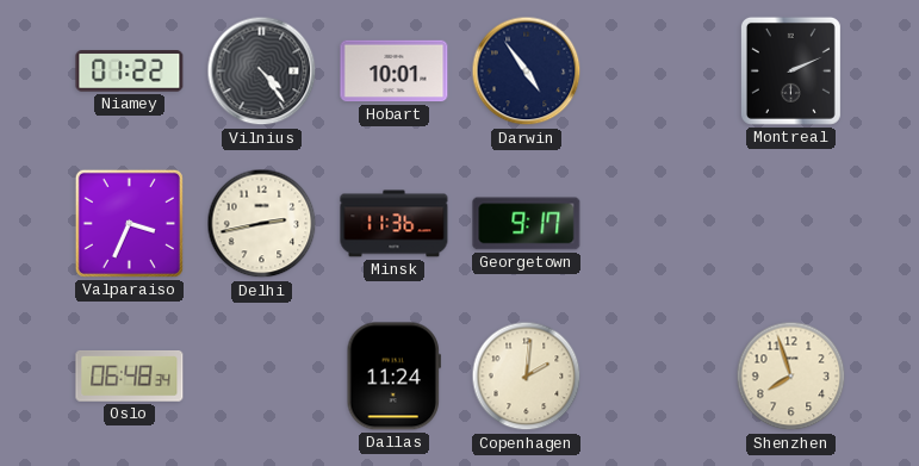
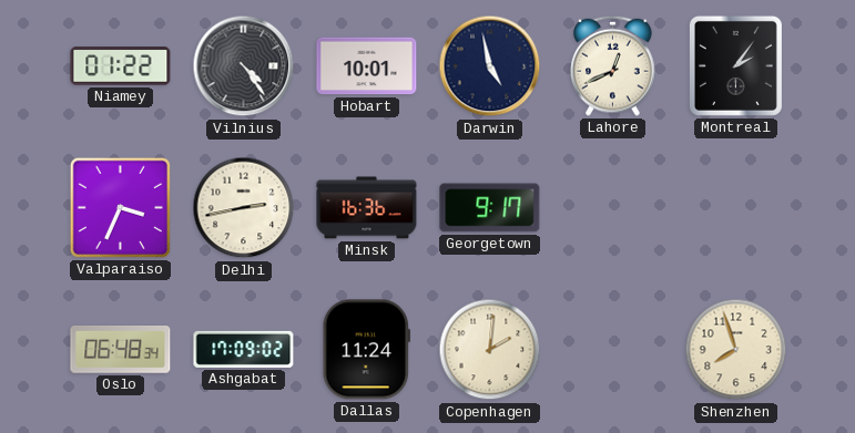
Darwin: 4:54 -> 4:58 (490, 66)
Lahore: none -> 12:41 (613, 65)
Montreal: 2:11 -> 2:06 (735, 65)
Minsk: 11:36 -> 16:36 (367, 208)
Ashgabat: none -> 17:09 (244, 349)
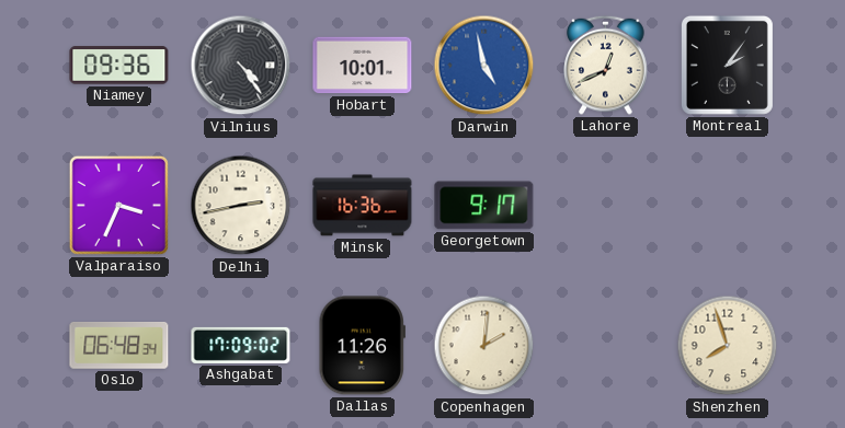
Niamey: 01:22 -> 09:36 (119, 66)
Darwin dial: navy -> blue (484, 66)
Dallas: 11:24 -> 11:26 (362, 346)
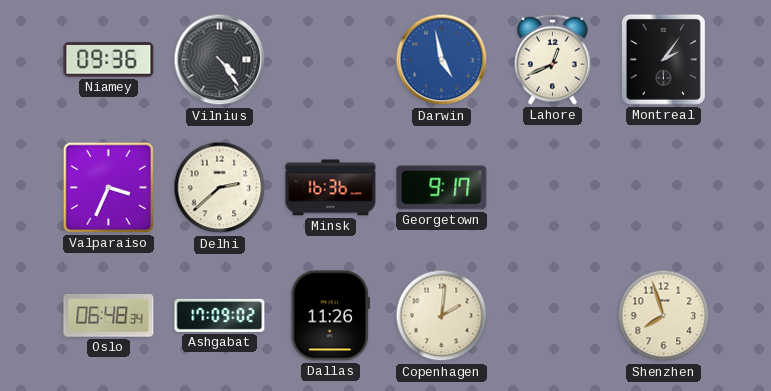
Hobart: 10:01 -> none (363, 66)
Delhi: 2:43 -> 2:38 (220, 188)
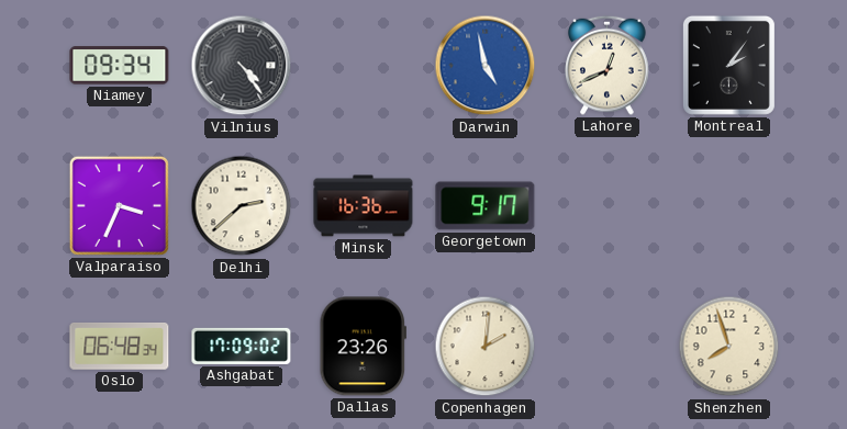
Niamey: 09:36 -> 09:34 (120, 66)
Dallas: 11:26 -> 23:26 (363, 347)
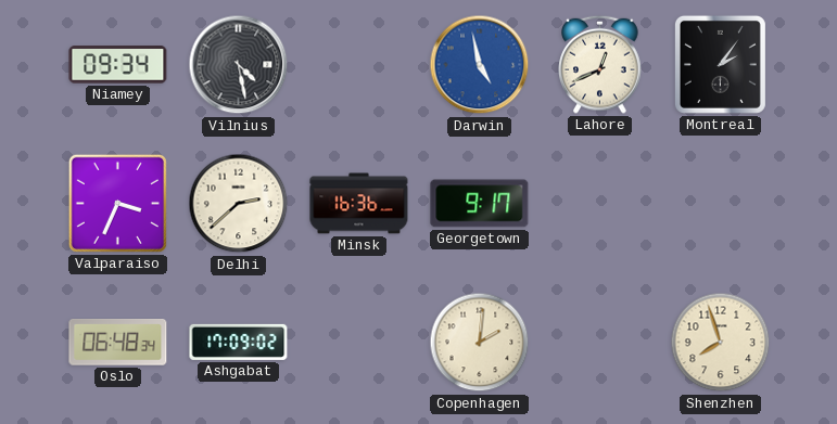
Vilnius: 4:24 -> 4:28 (239, 65)
Dallas: 23:26 -> none (363, 347)
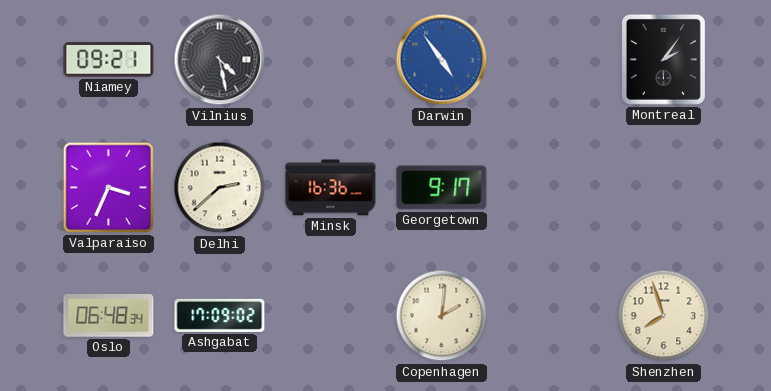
Niamey: 09:34 -> 09:21 (109, 60)
Darwin: 4:58 -> 4:54 (442, 60)
Lahore: 12:41 -> none (600, 64)
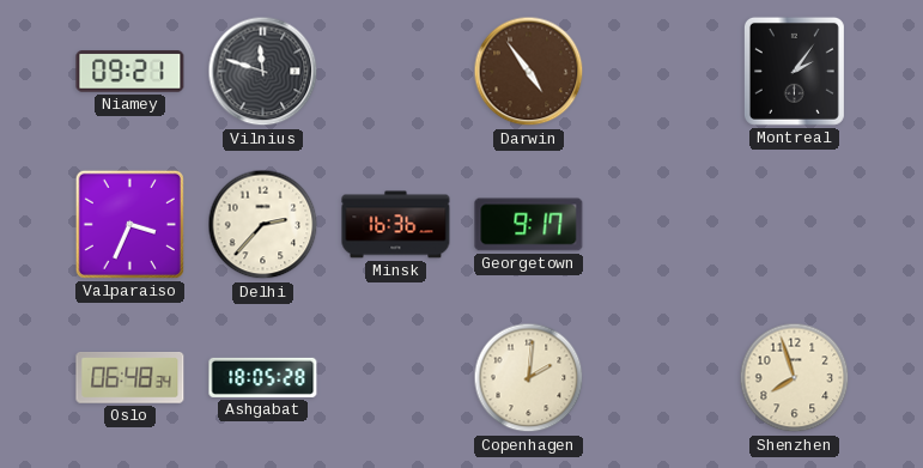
Vilnius: 4:28 -> 11:48 (263, 72)
Darwin dial: blue -> brown (529, 72)
Delhi: 2:38 -> 2:37 (263, 225)
Ashgabat: 17:09 -> 18:05 (263, 377)
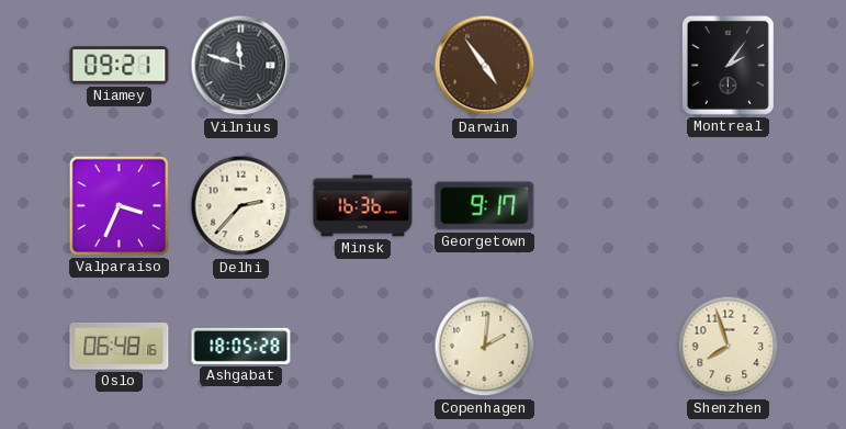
Oslo: 06:48:34 -> 06:48:16 (120, 347)
